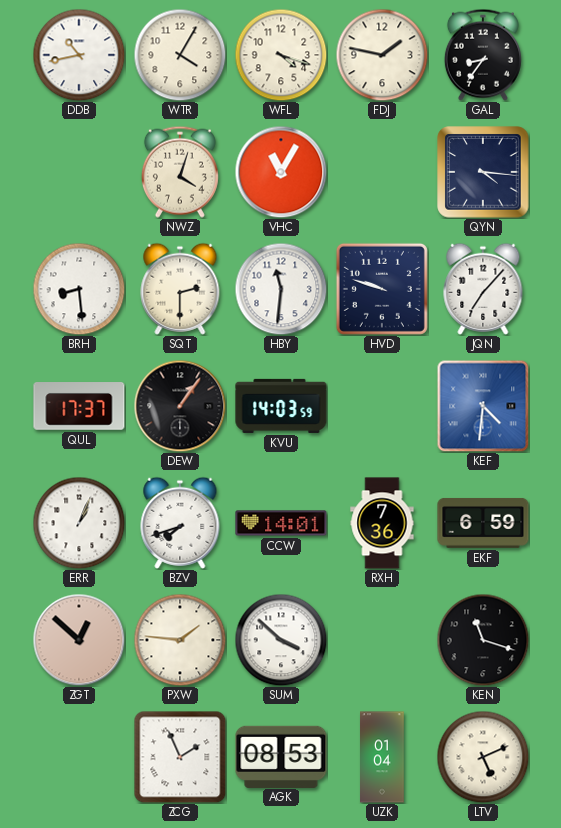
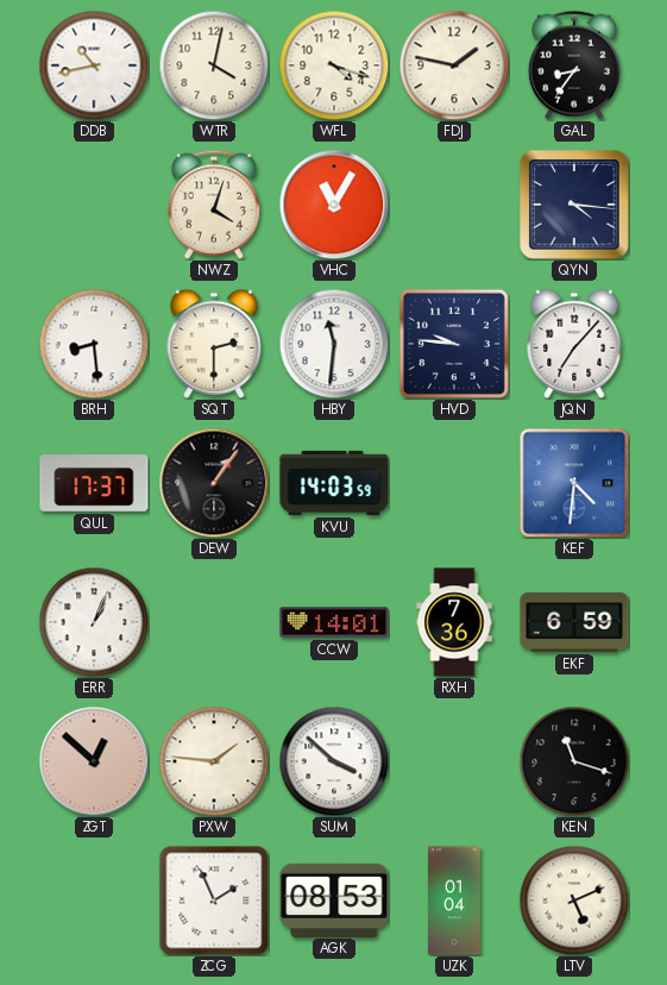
WTR: 4:05 -> 4:02 (214, 65)
HVD: 9:48 -> 9:46 (454, 344)
BZV: 7:42 -> none (180, 523)
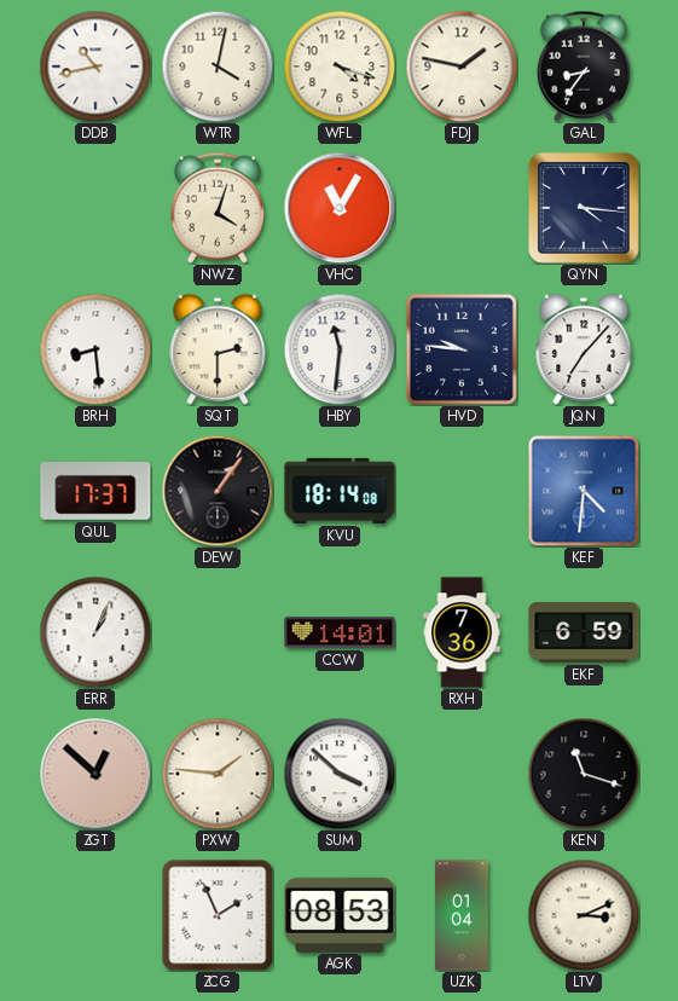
KVU: 14:03 -> 18:14 (340, 491)
LTV: 5:11 -> 3:11 (584, 915)
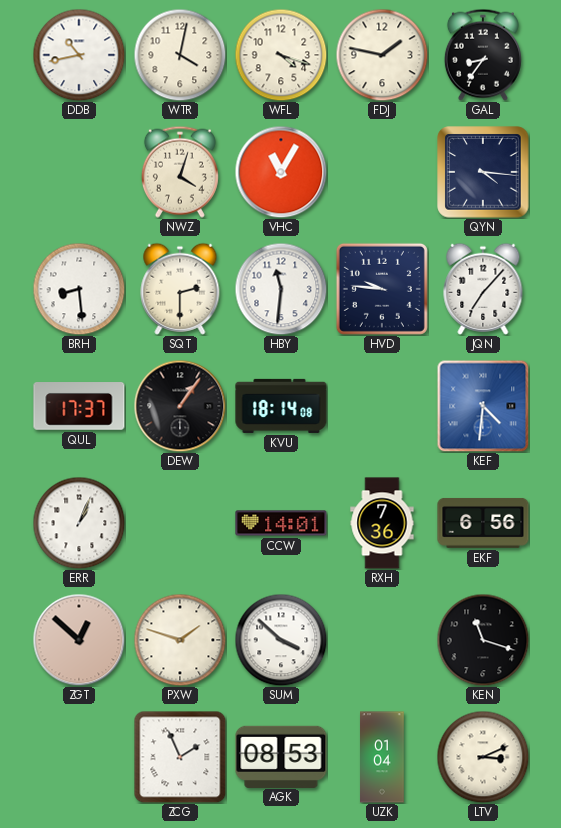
EKF: 6:59 -> 6:56 (483, 523)
PXW: 1:46 -> 1:48 (180, 640)
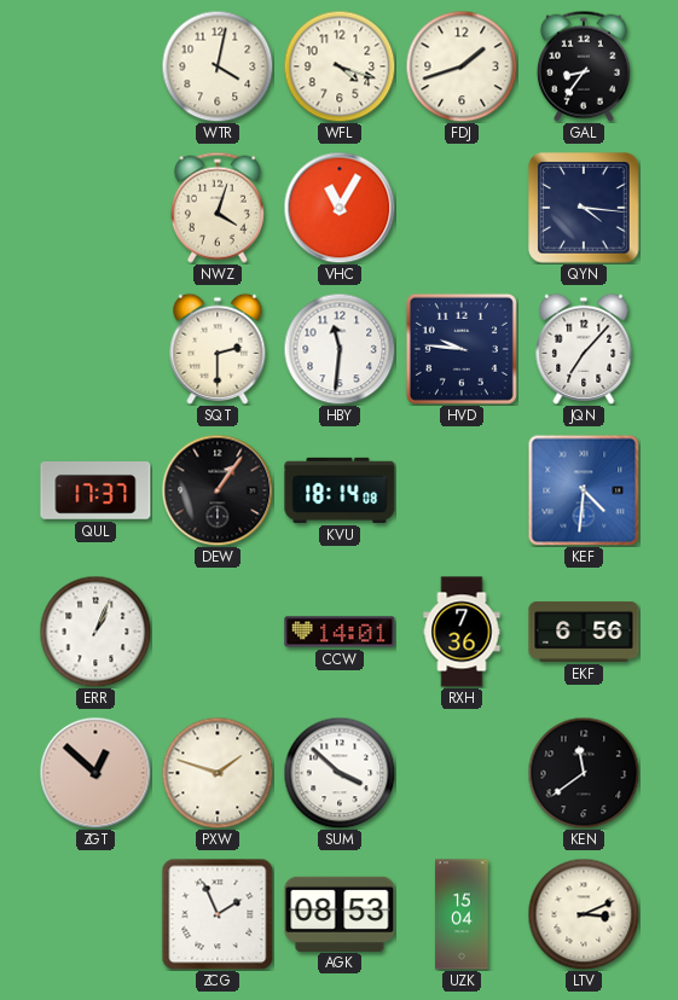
DDB: 10:43 -> none (79, 55)
FDJ: 1:47 -> 1:42 (462, 66)
BRH: 8:29 -> none (79, 289)
KEN: 11:18 -> 11:39 (584, 773)
UZK: 01:04 -> 15:04 (462, 914)
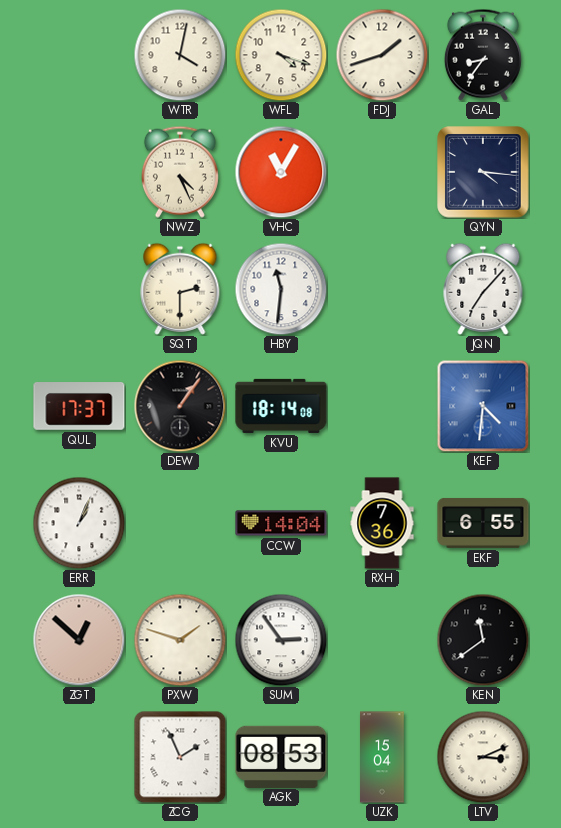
NWZ: 4:03 -> 4:26 (180, 172)
HVD: 9:46 -> none (462, 349)
CCW: 14:01 -> 14:04 (281, 523)
EKF: 6:56 -> 6:55 (483, 523)
SUM: 3:52 -> 2:54 (281, 640)
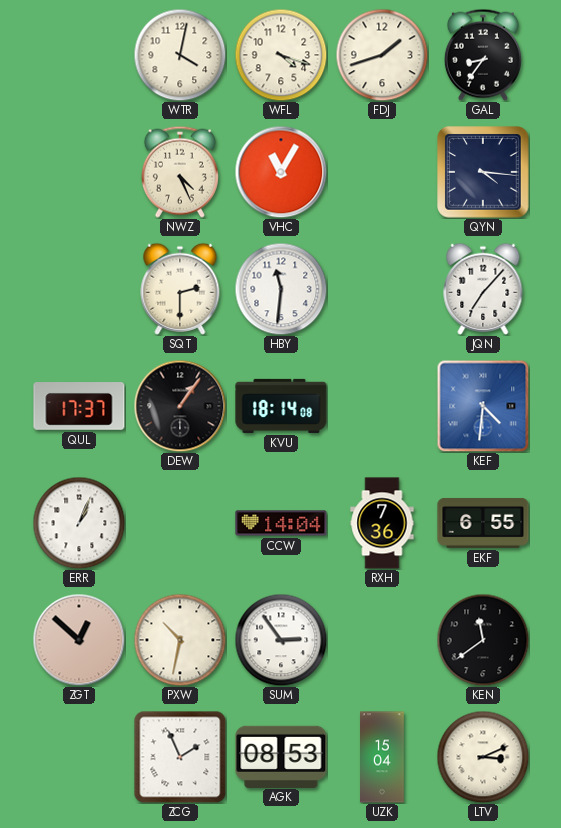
PXW: 1:48 -> 10:32 (180, 640)
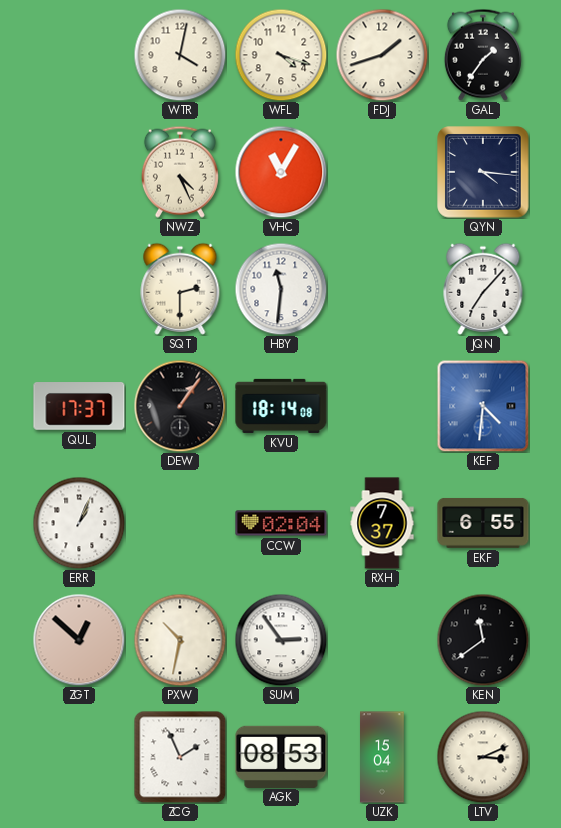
GAL: 8:36 -> 1:36 (483, 55)
CCW: 14:04 -> 02:04 (281, 523)
RXH: 7:36 -> 7:37 (382, 523)
